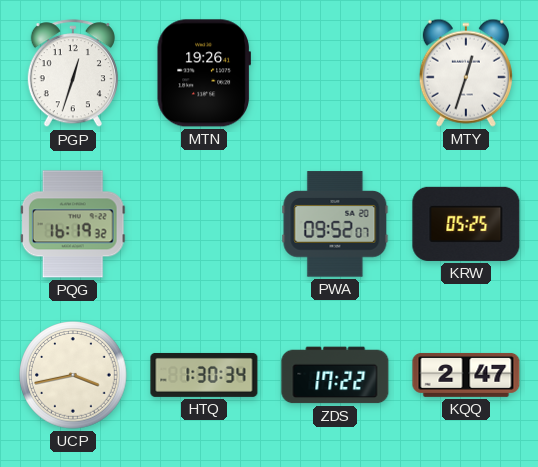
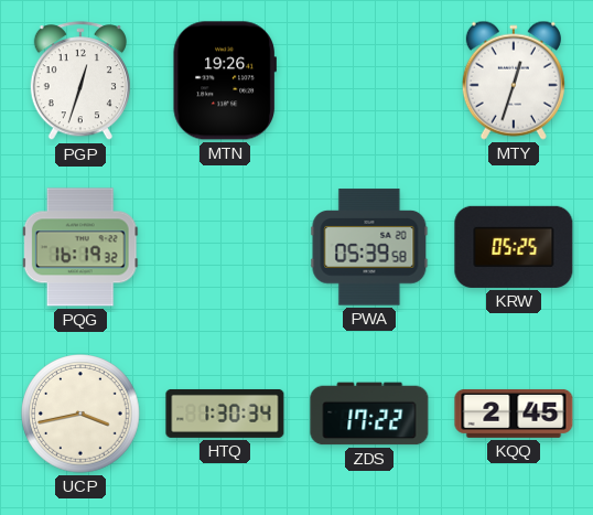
PWA: 09:52 -> 05:39 (369, 247)
KQQ: 2:47 -> 2:45 (514, 414)
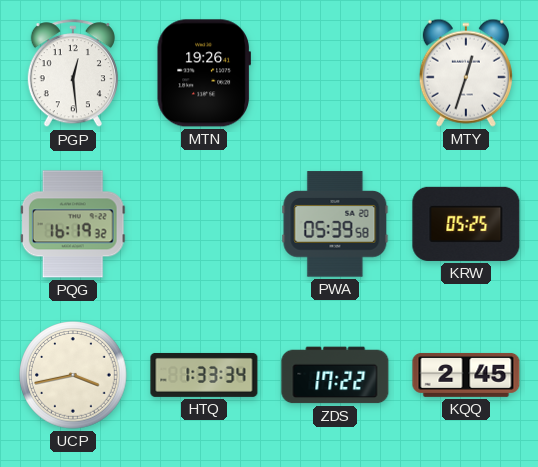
PGP: 12:33 -> 12:29 (73, 74)
HTQ: 1:30 -> 1:33 (204, 375)
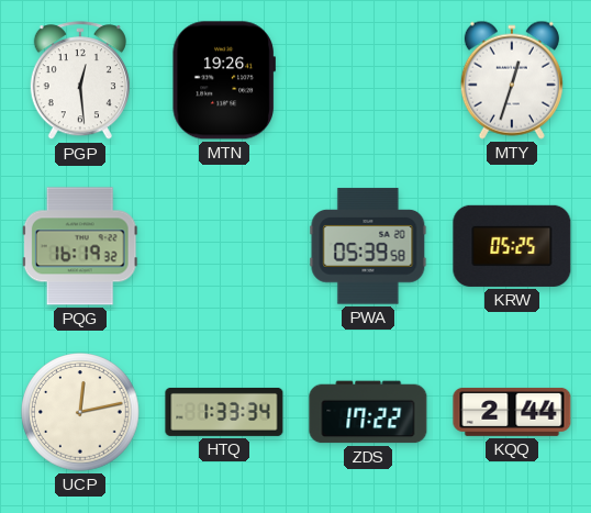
UCP: 3:43 -> 12:13 (80, 412)
KQQ: 2:45 -> 2:44 (512, 412)
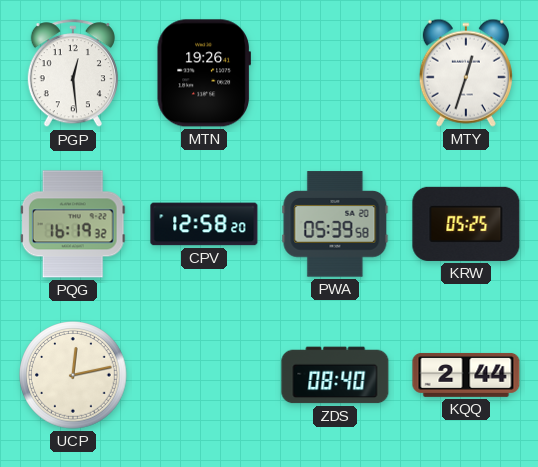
CPV: none -> 12:58 (204, 224)
HTQ: 1:33 -> none (224, 412)
ZDS: 17:22 -> 08:40 (335, 375)
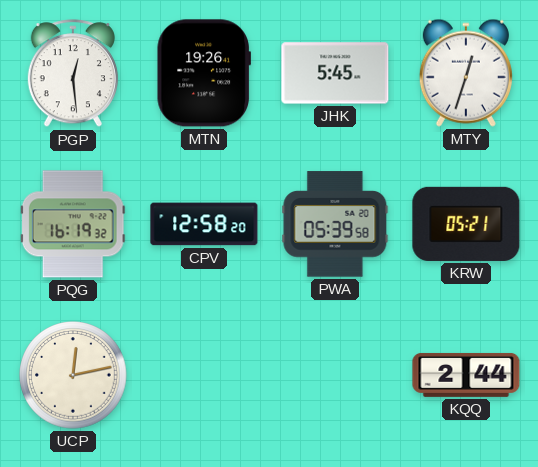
JHK: none -> 5:45 (335, 73)
KRW: 05:25 -> 05:21 (466, 224)
ZDS: 08:40 -> none (335, 375)
